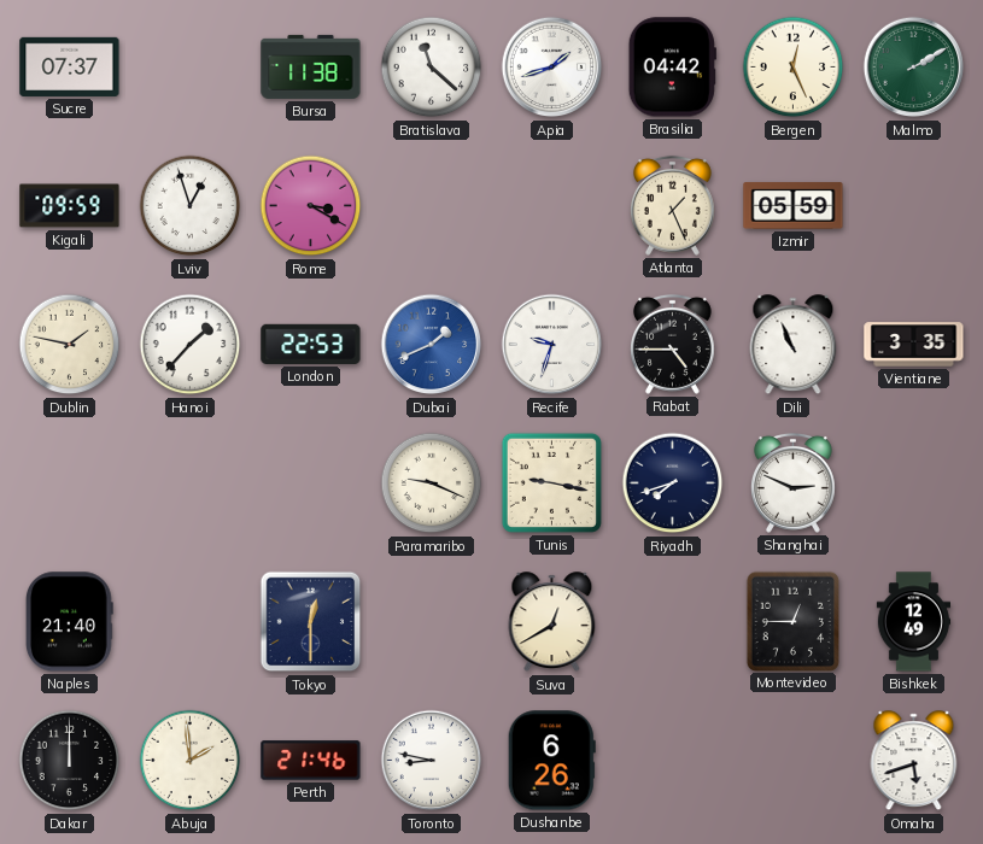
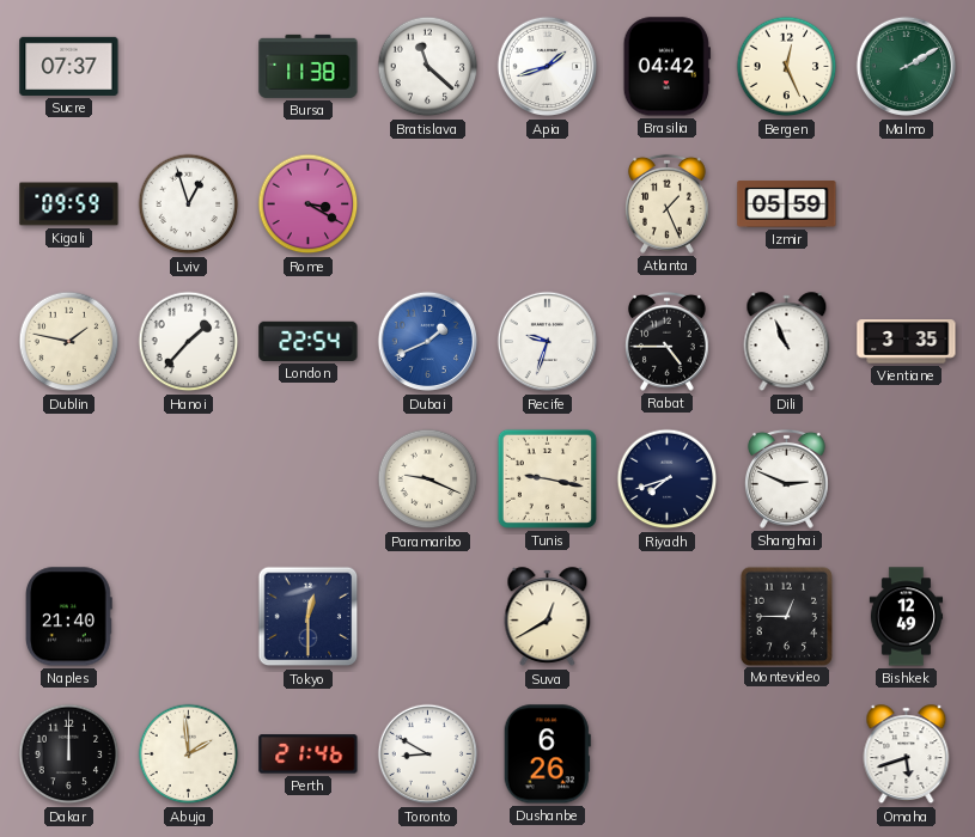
London: 22:53 -> 22:54 (309, 341)
Toronto: 8:47 -> 8:50 (428, 754)
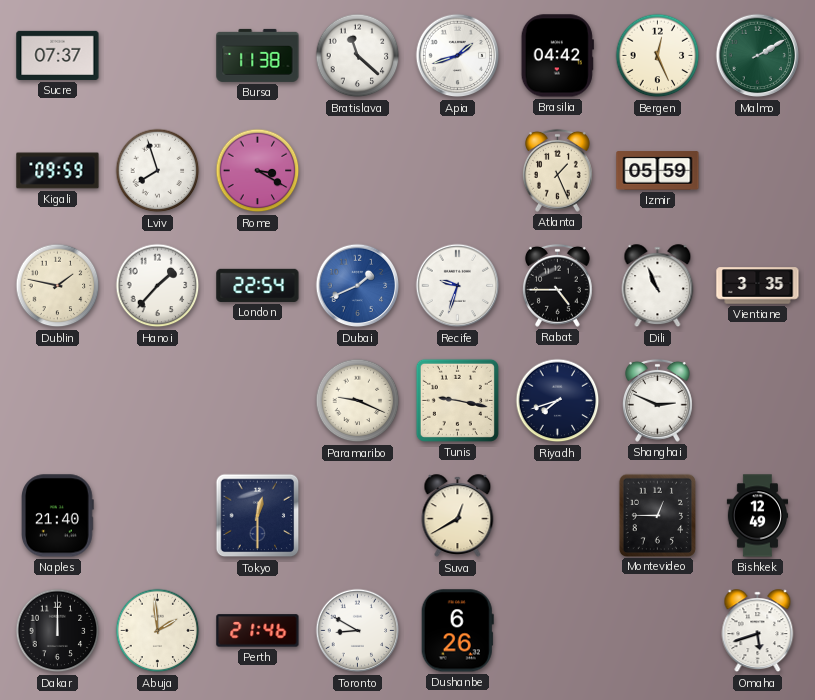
Lviv: 12:57 -> 7:57 (158, 171)
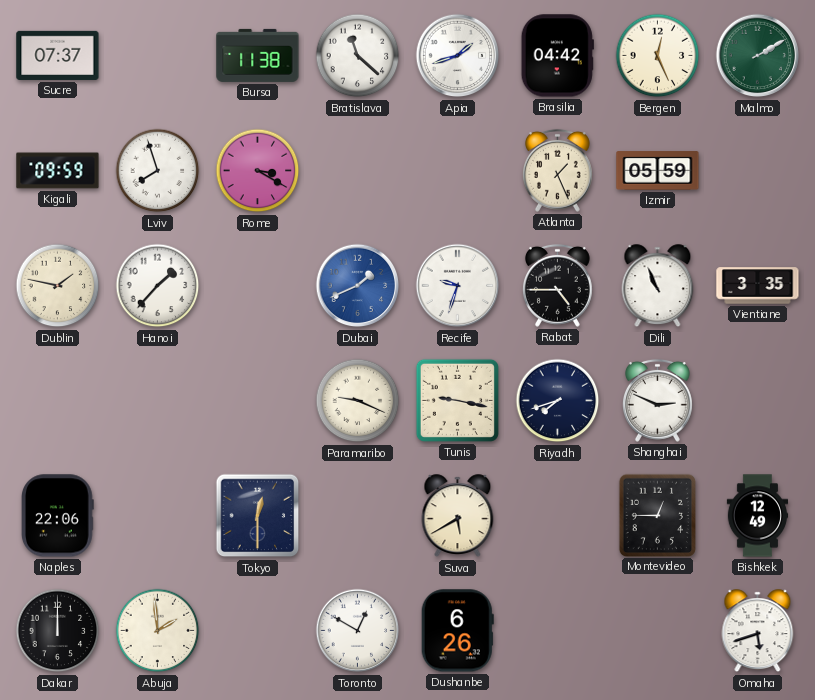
London: 22:54 -> none (258, 285)
Naples: 21:40 -> 22:06 (58, 516)
Suva: 12:40 -> 5:40 (458, 516)
Perth: 21:46 -> none (258, 631)
Toronto: 8:50 -> 12:50 (358, 631)
